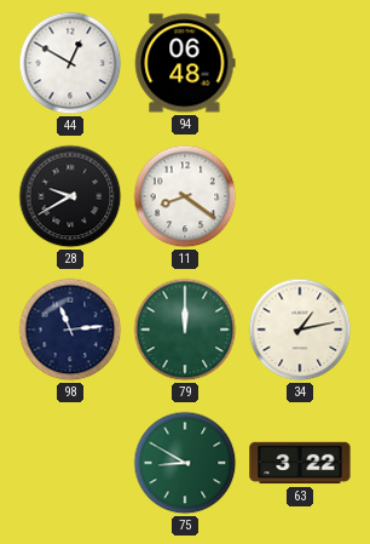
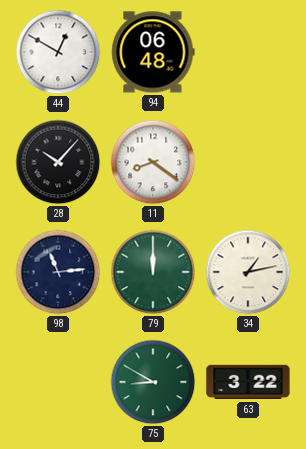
28: 9:40 -> 10:07 (58, 162)
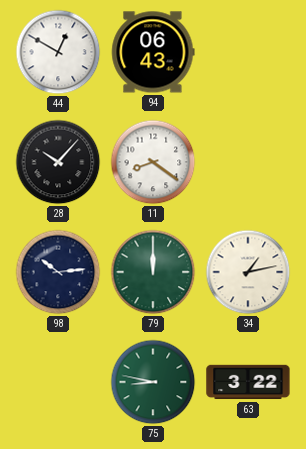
94: 06:48 -> 06:43 (153, 52)
98: 11:14 -> 10:14 (58, 272)
75: 8:50 -> 8:47 (153, 382)
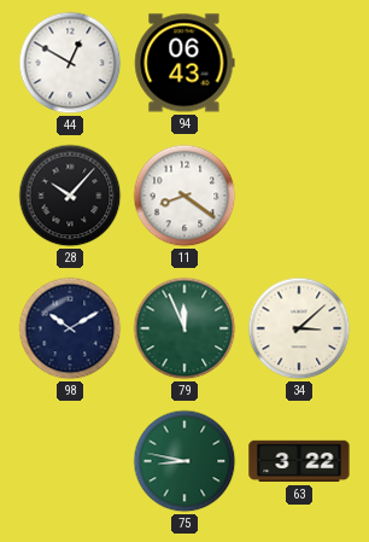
98: 10:14 -> 10:10 (70, 328)
79: 12:00 -> 11:56 (184, 328)
34: 1:13 -> 3:08 (299, 328)
